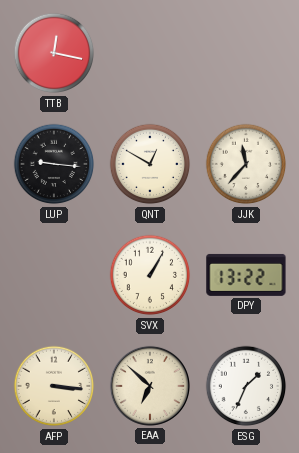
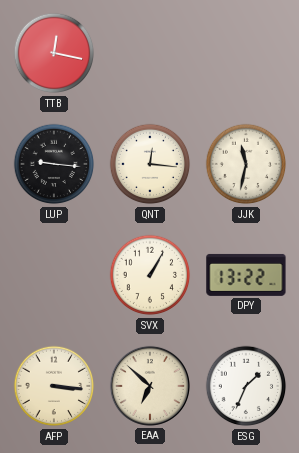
QNT: 12:50 -> 12:16 (150, 164)
JJK: 11:37 -> 11:32 (246, 164)
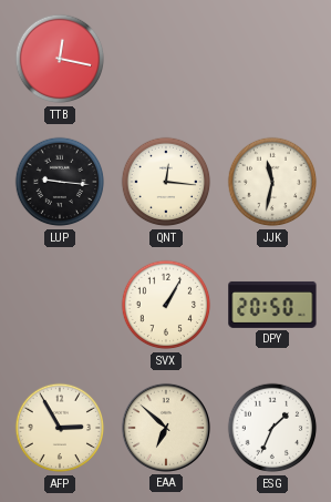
DPY: 13:22 -> 20:50 (272, 305)
AFP: 3:16 -> 2:55 (60, 428)
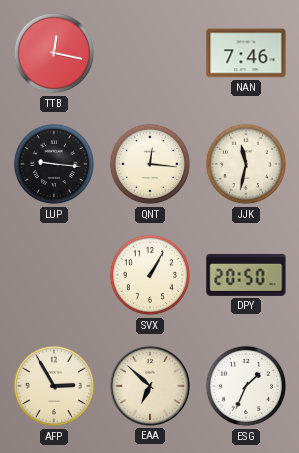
NAN: none -> 7:46 (246, 53)
